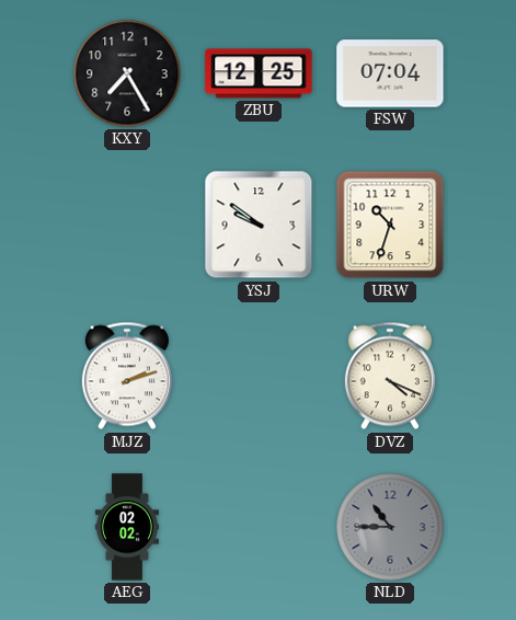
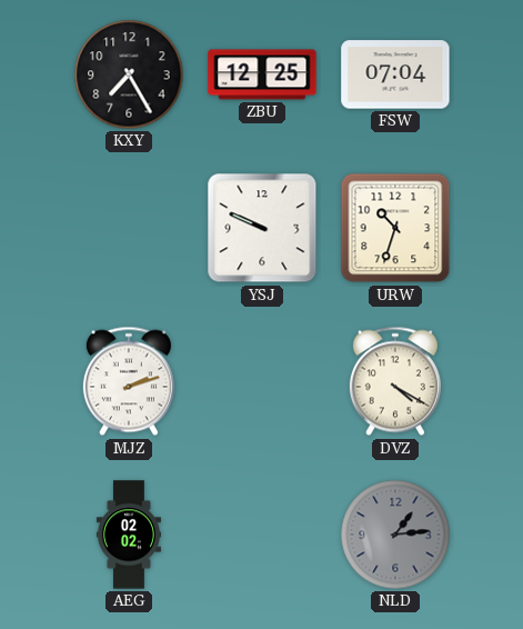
YSJ: 9:51 -> 9:49 (262, 228)
DVZ: 4:19 -> 4:20 (395, 381)
NLD: 10:45 -> 1:14 (395, 535)
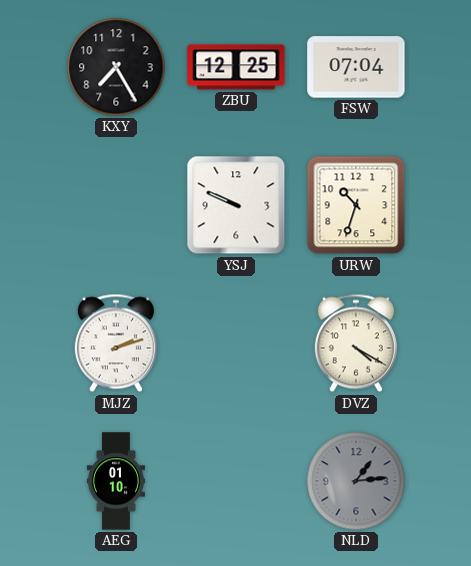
AEG: 02:02 -> 01:10 (116, 481)
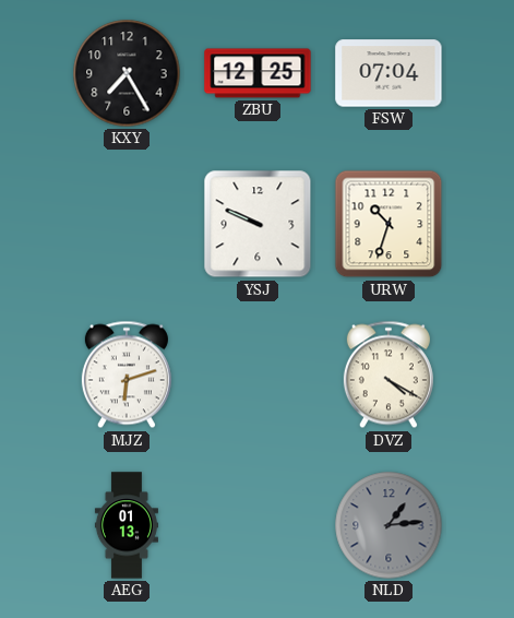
MJZ: 2:12 -> 6:12 (127, 375)
AEG: 01:10 -> 01:13 (127, 525)
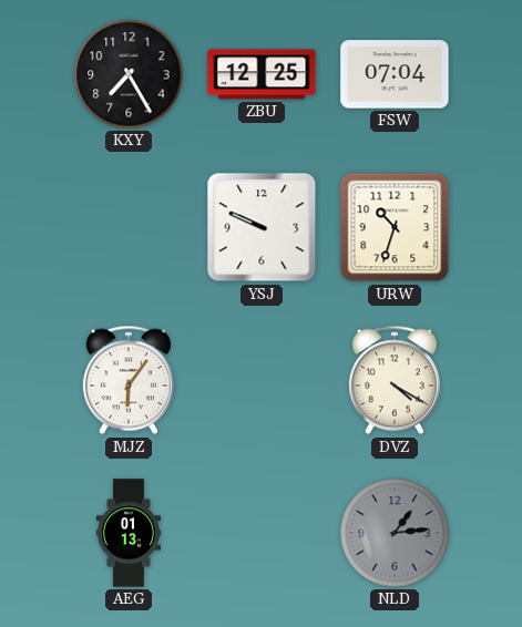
MJZ: 6:12 -> 6:06 (129, 380)
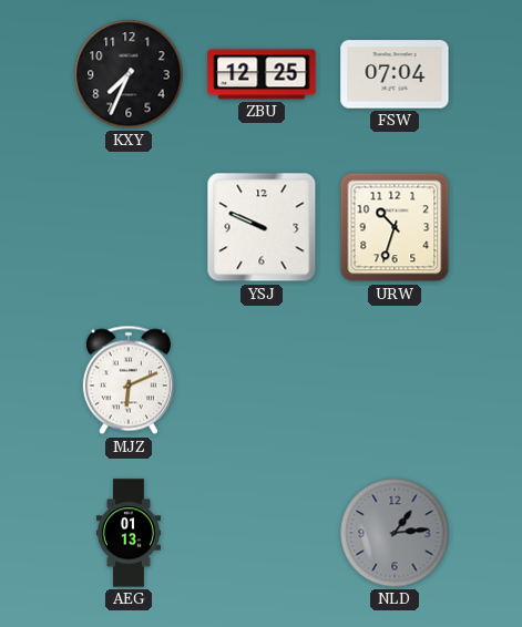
KXY: 7:25 -> 7:34 (129, 74)
MJZ: 6:06 -> 6:11 (129, 380)
DVZ: 4:20 -> none (395, 380)
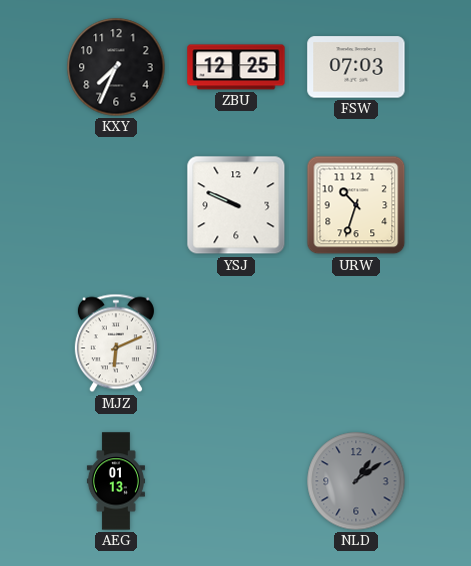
FSW: 07:04 -> 07:03 (356, 67)
NLD: 1:14 -> 1:09 (356, 481)
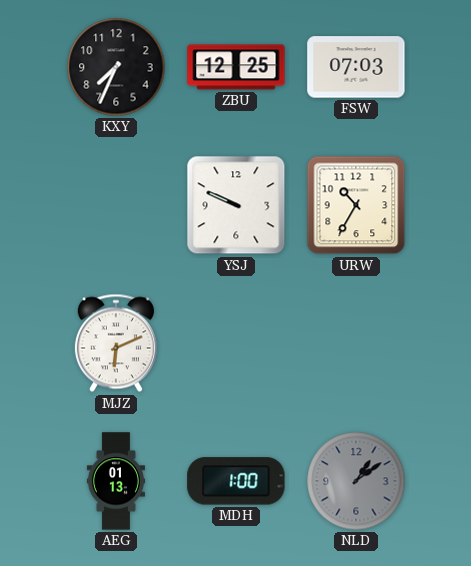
URW: 10:33 -> 10:35 (356, 205)
MDH: none -> 1:00 (236, 481)
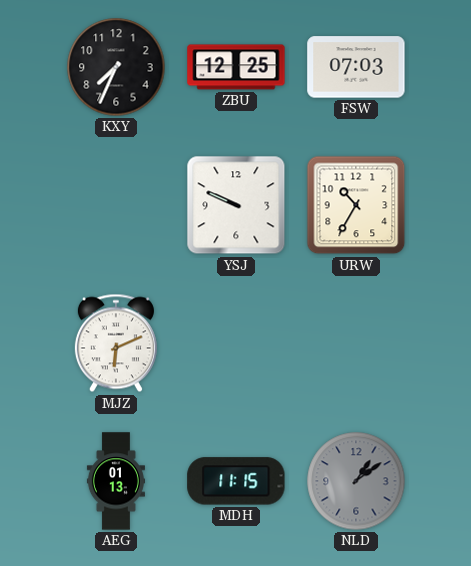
MDH: 1:00 -> 11:15 (236, 481)
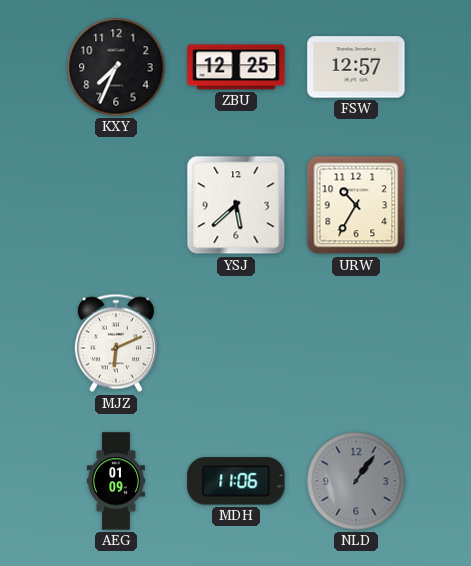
FSW: 07:03 -> 12:57 (356, 67)
YSJ: 9:49 -> 5:38 (236, 205)
AEG: 01:13 -> 01:09 (116, 481)
MDH: 11:15 -> 11:06 (236, 481)
NLD: 1:09 -> 1:06 (356, 481)
